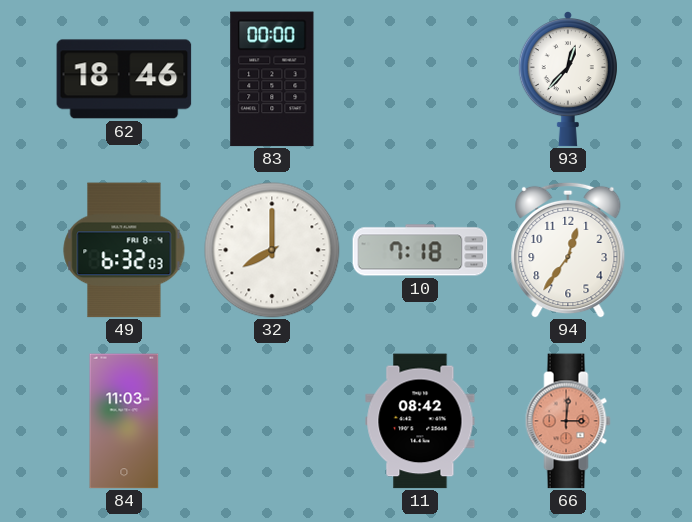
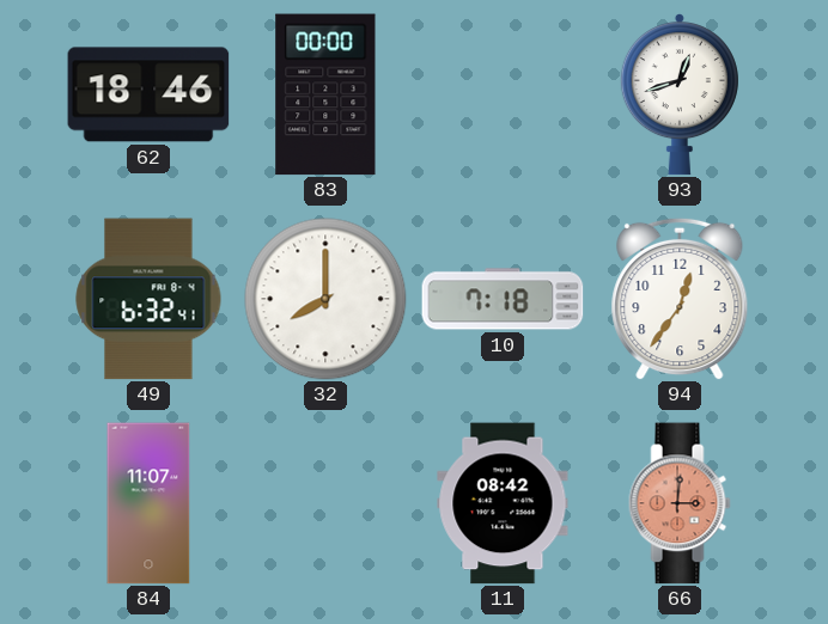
93: 12:37 -> 12:42 (680, 96)
49: 6:32:03 -> 6:32:41 (148, 299)
84: 11:03 -> 11:07 (148, 503)
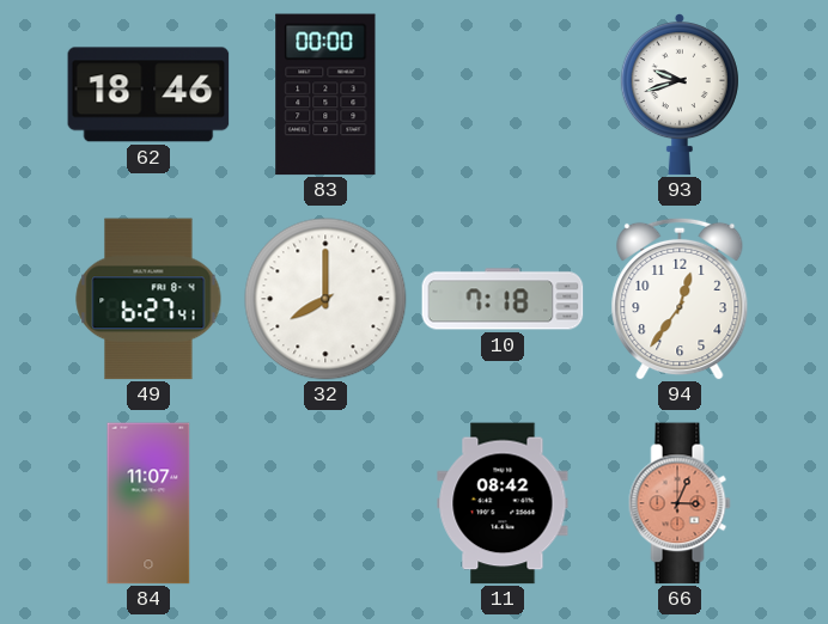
93: 12:42 -> 9:42 (680, 96)
49: 6:32 -> 6:27 (148, 299)
66: 3:01 -> 3:04 (680, 503)
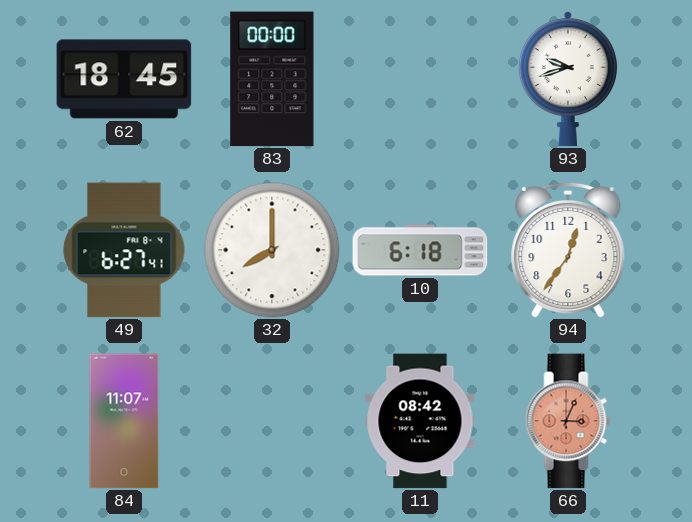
62: 18:46 -> 18:45 (124, 79)
10: 7:18 -> 6:18 (420, 250)
